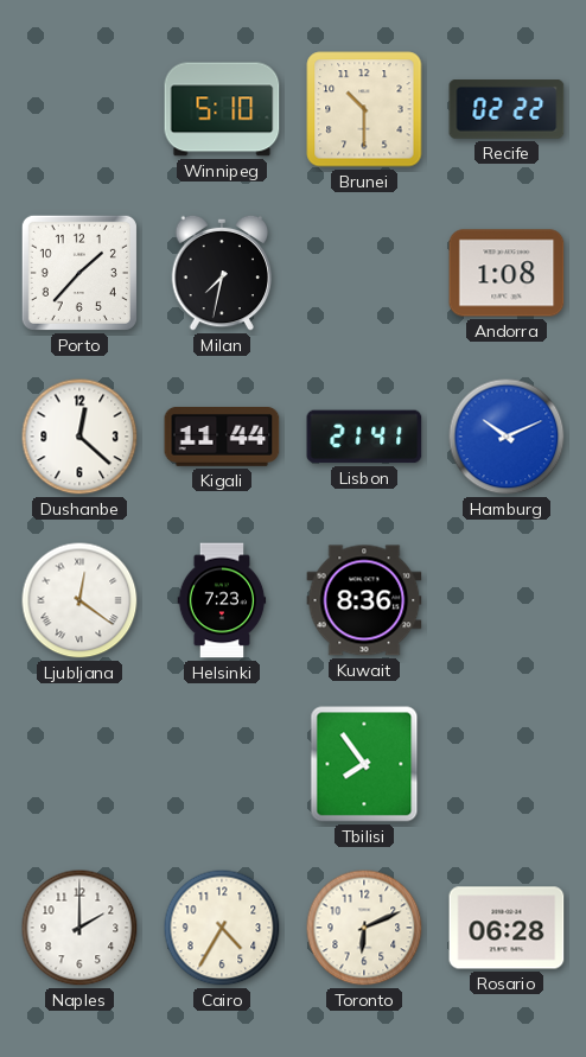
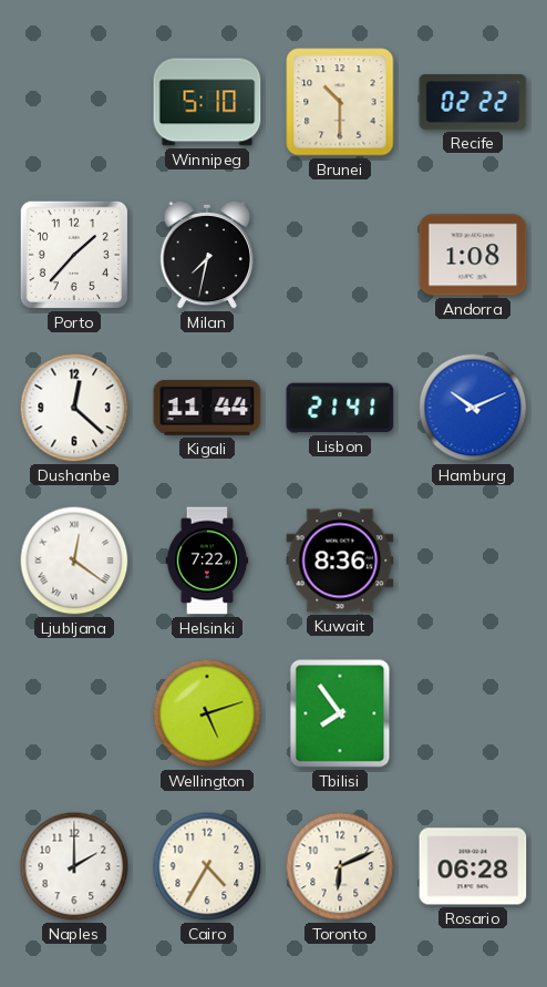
Helsinki: 7:23 -> 7:22 (207, 561)
Wellington: none -> 5:12 (207, 713)
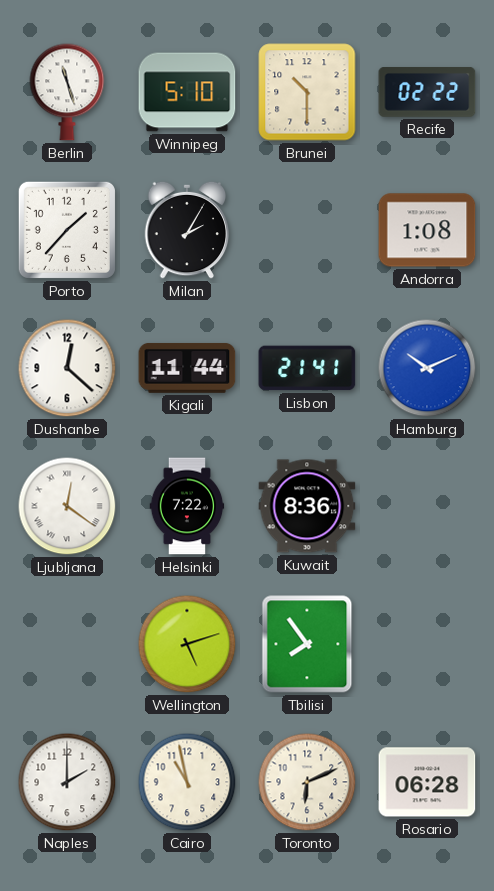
Berlin: none -> 11:27 (67, 92)
Milan: 7:32 -> 2:05 (187, 230)
Cairo: 4:35 -> 10:58 (187, 782)
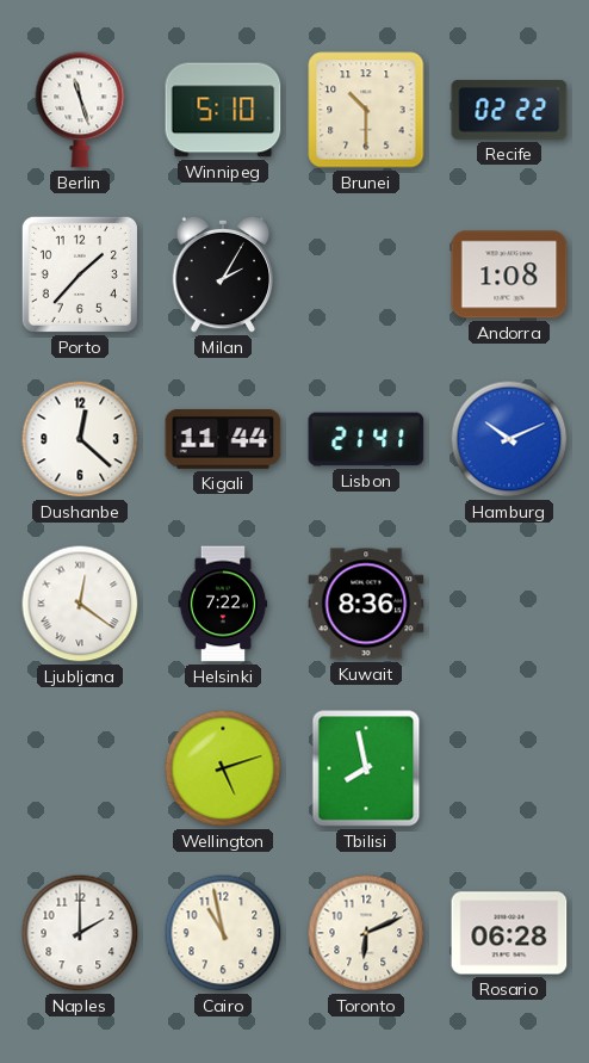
Tbilisi: 7:54 -> 7:58 (366, 768)
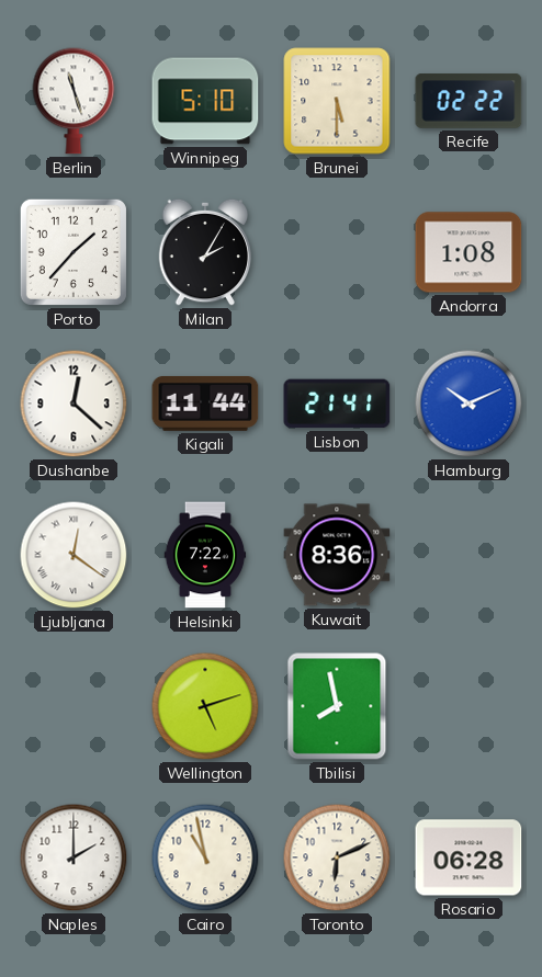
Brunei: 10:30 -> 5:30 (337, 101)
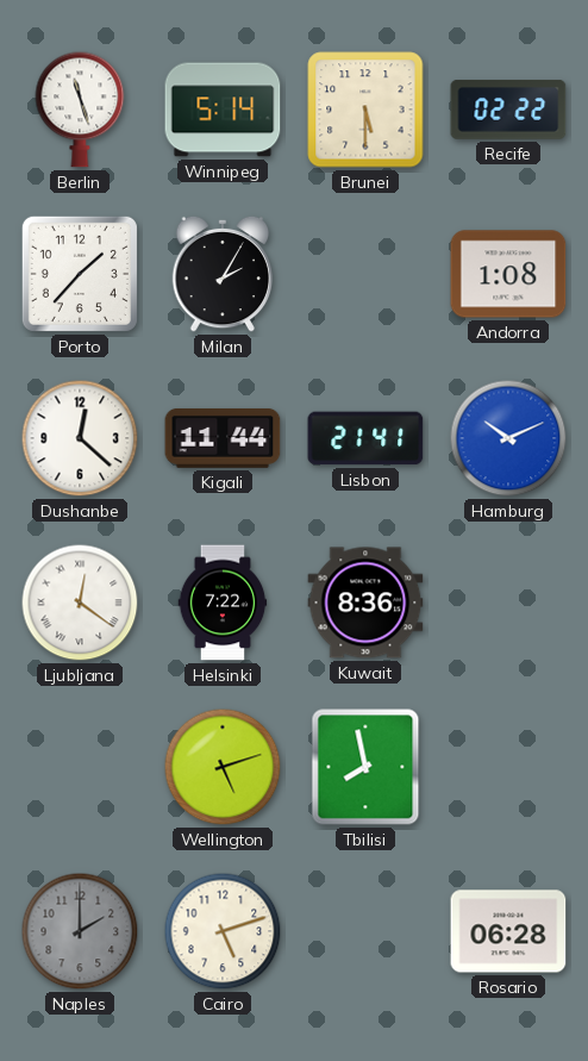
Winnipeg: 5:10 -> 5:14 (223, 110)
Naples dial: white -> grey (80, 931)
Cairo: 10:58 -> 5:12 (223, 931)
Toronto: 6:11 -> none (337, 857)
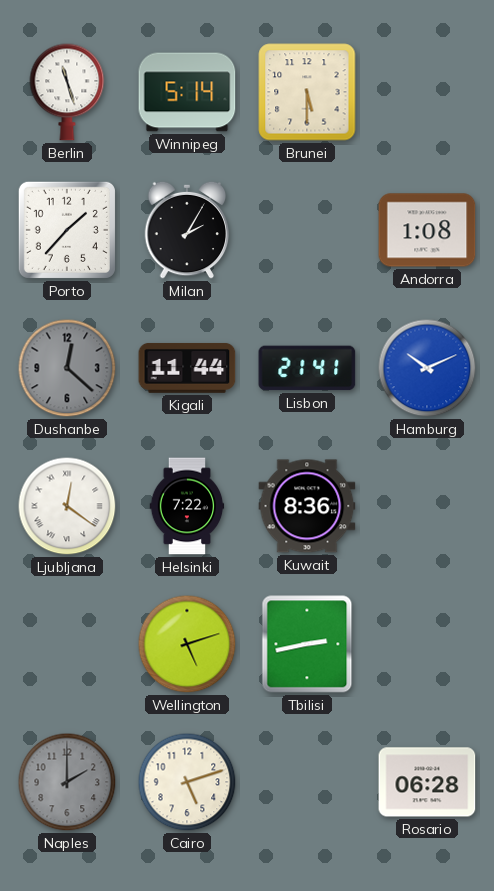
Recife: 02:22 -> none (508, 111)
Dushanbe dial: white -> grey (67, 368)
Tbilisi: 7:58 -> 2:43 (307, 644)
